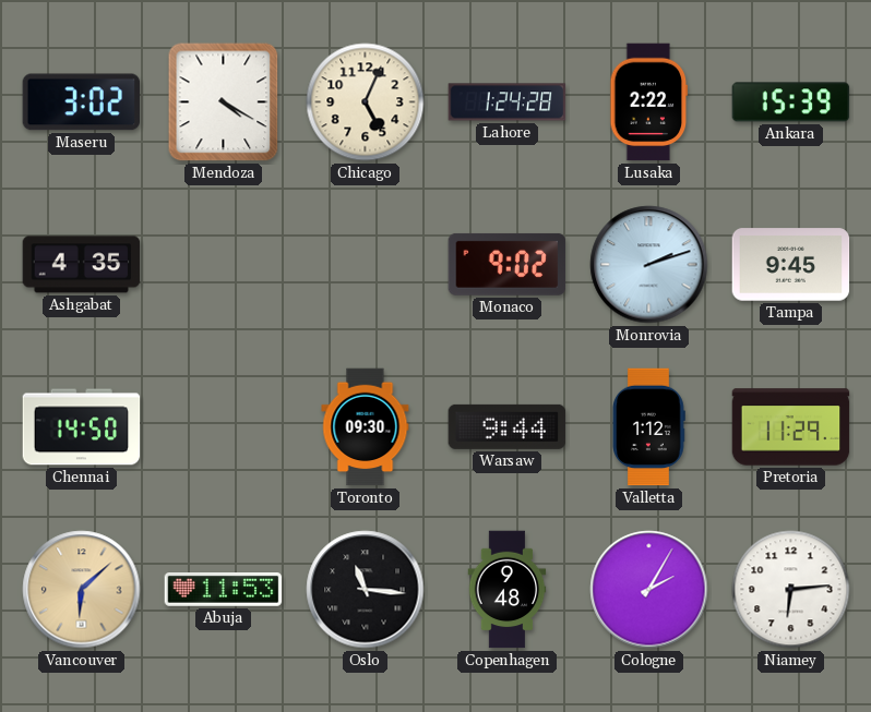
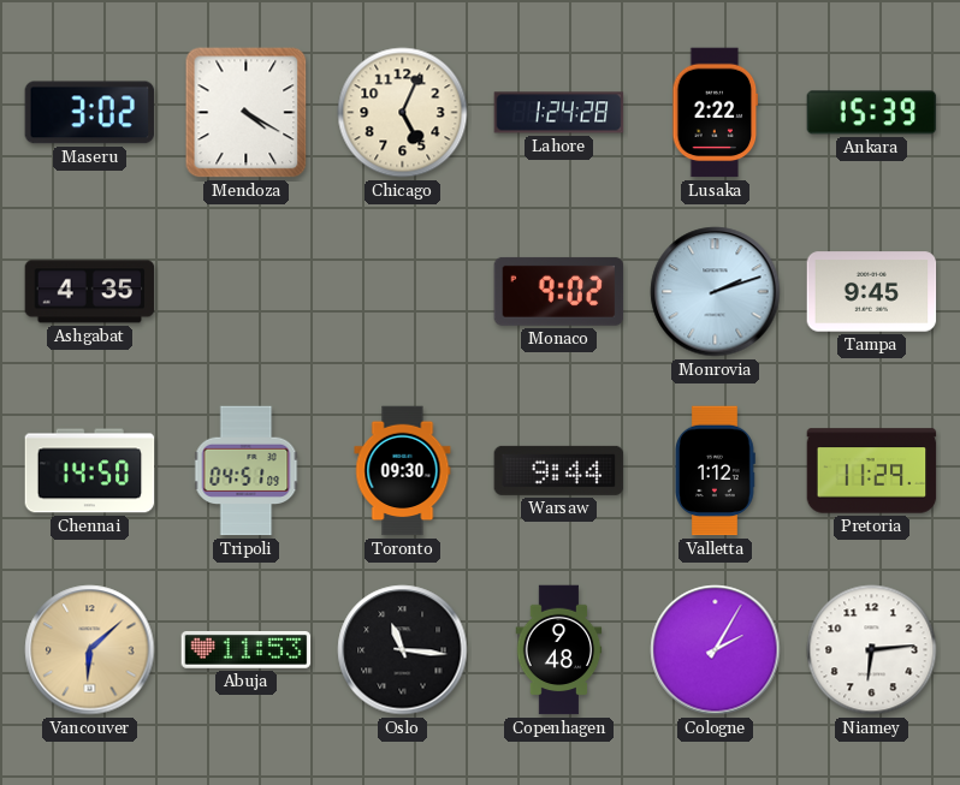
Tripoli: none -> 04:51 (247, 471)
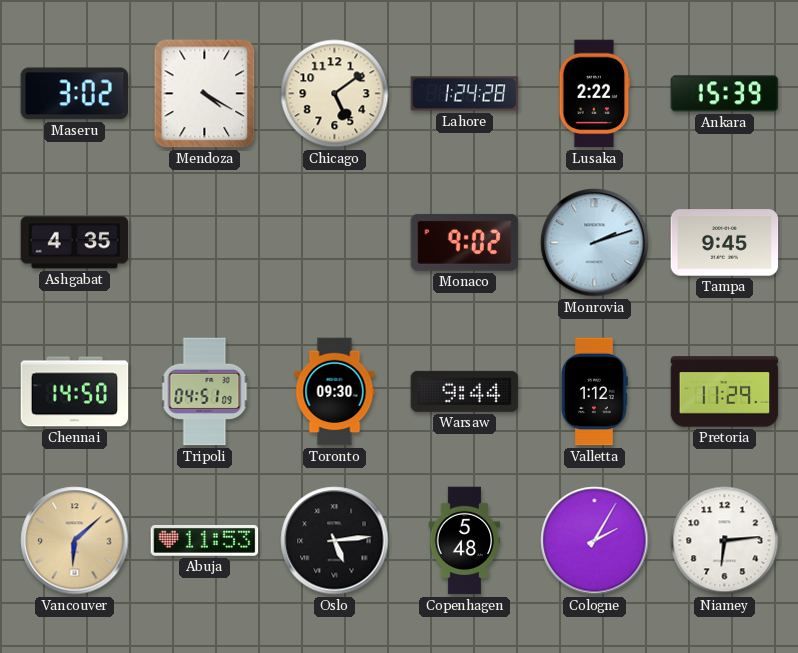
Chicago: 5:04 -> 5:09 (335, 94)
Oslo: 11:16 -> 5:14 (335, 541)
Copenhagen: 9:48 -> 5:48 (465, 541)
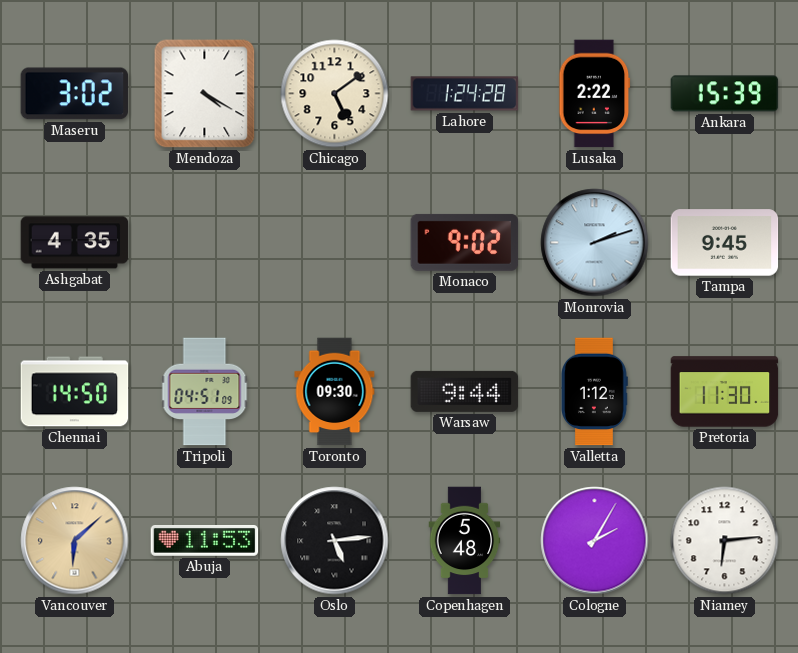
Pretoria: 11:29 -> 11:30 (725, 392)
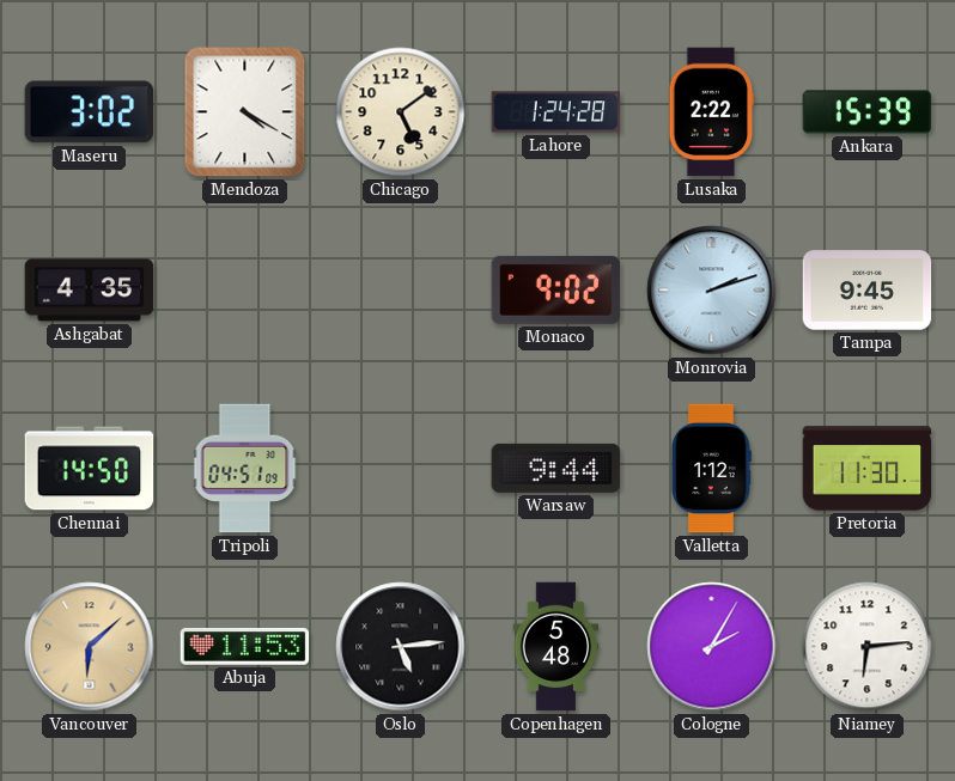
Toronto: 09:30 -> none (335, 392)
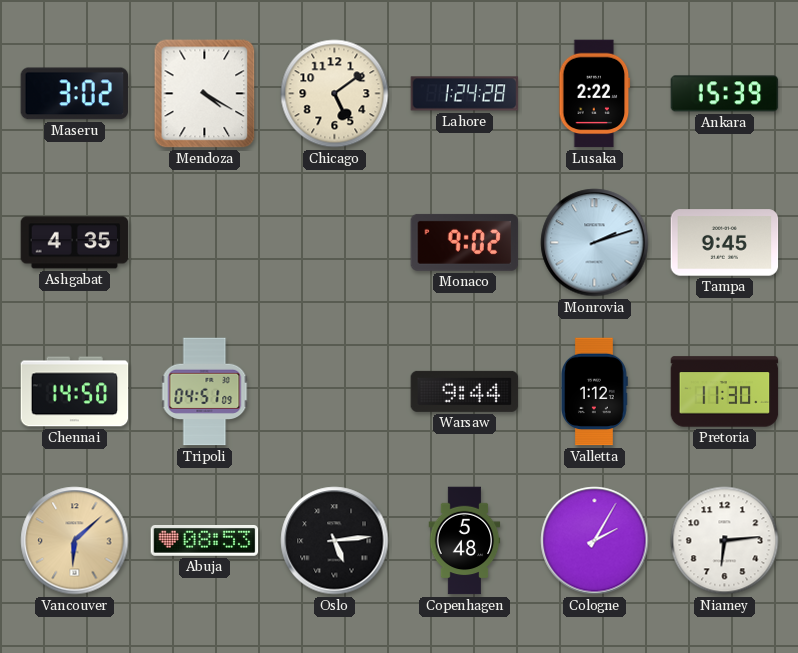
Abuja: 11:53 -> 08:53 (205, 541)
